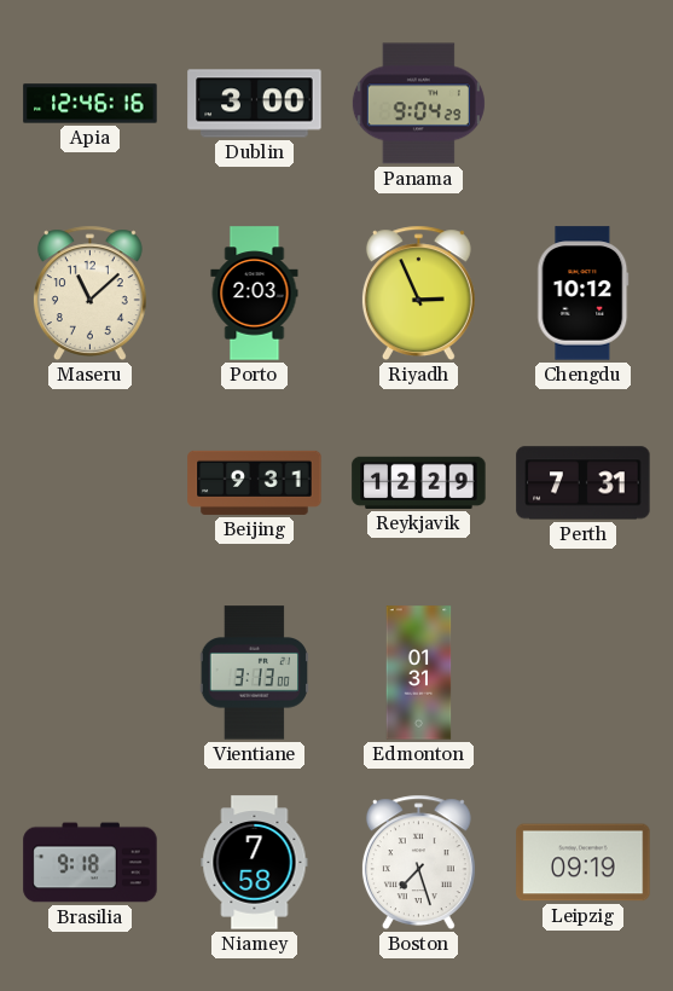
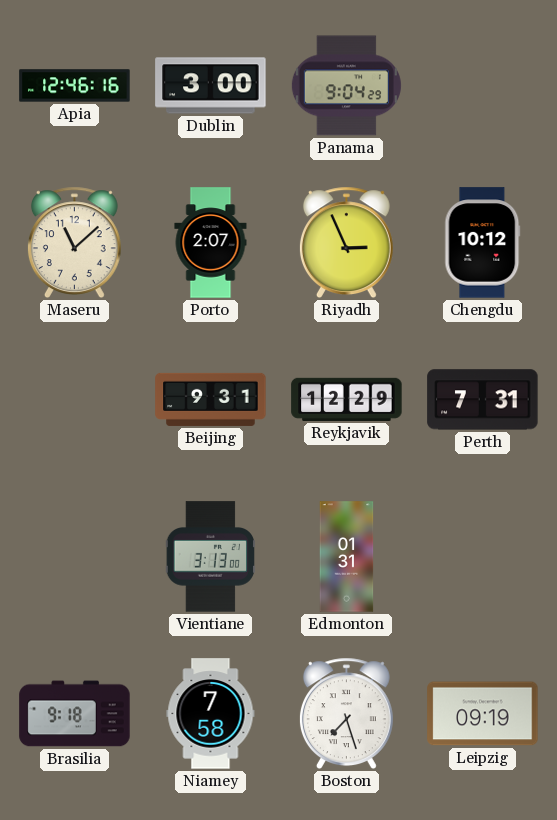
Porto: 2:03 -> 2:07 (211, 243)
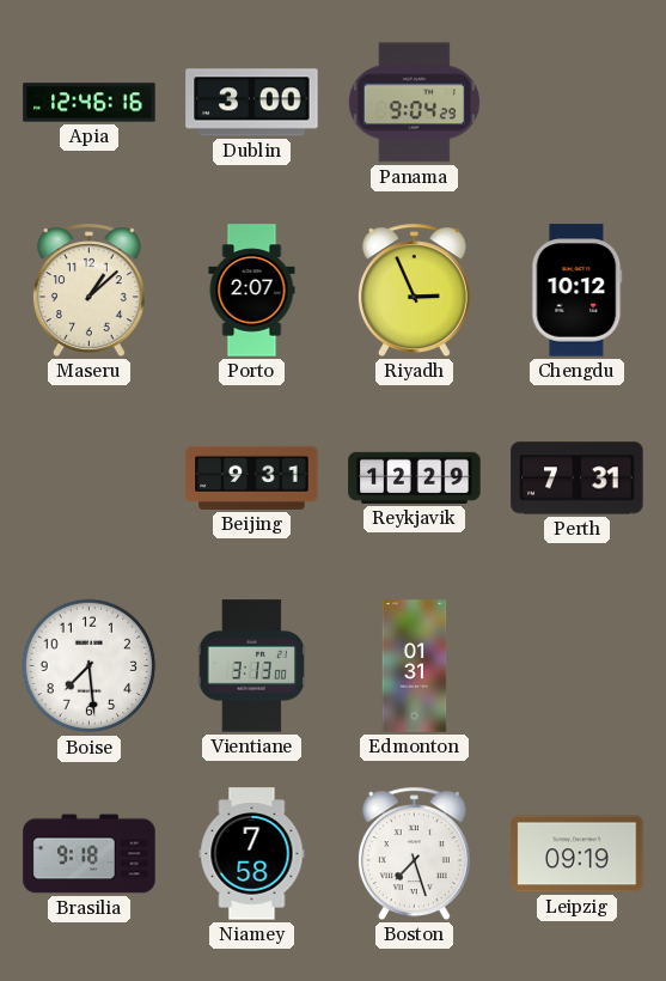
Maseru: 11:08 -> 1:08 (88, 290)
Boise: none -> 7:29 (90, 666)
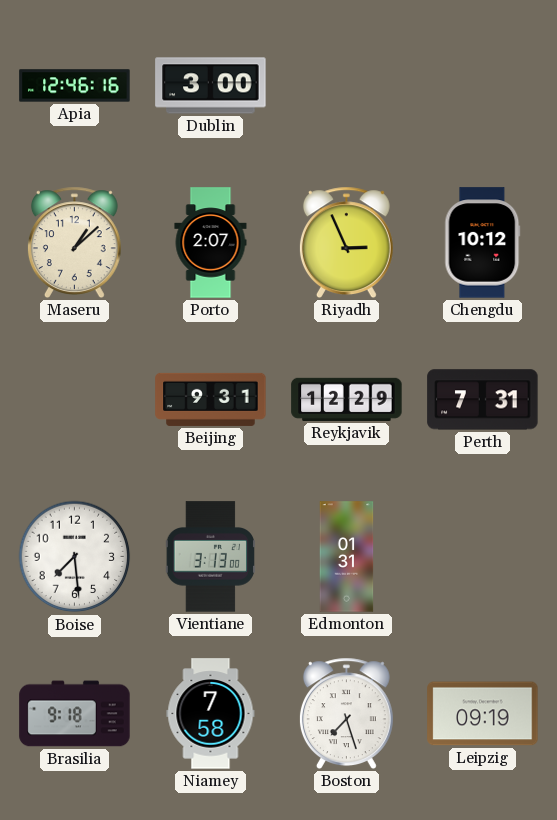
Panama: 9:04 -> none (414, 103)
